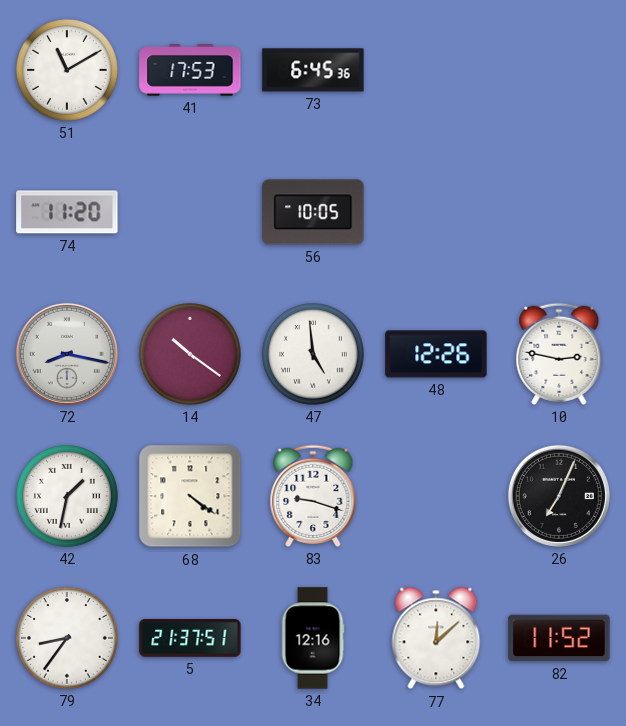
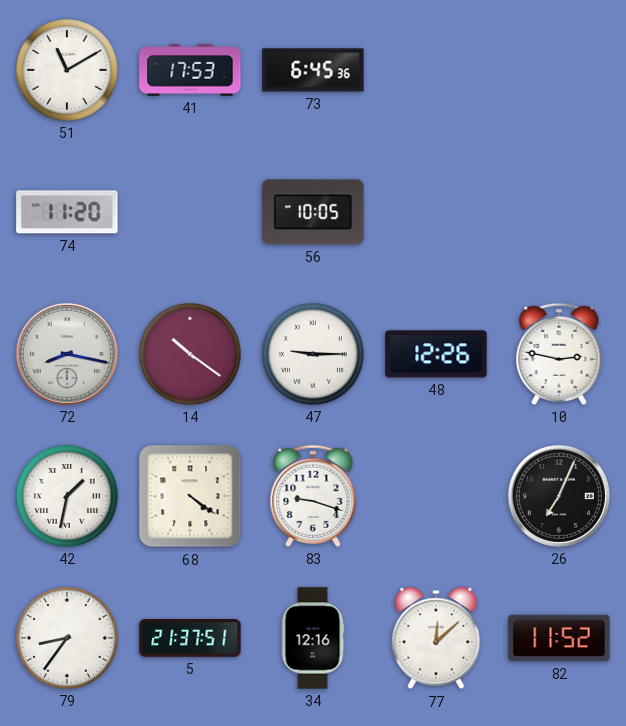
47: 4:59 -> 9:15 (314, 355)
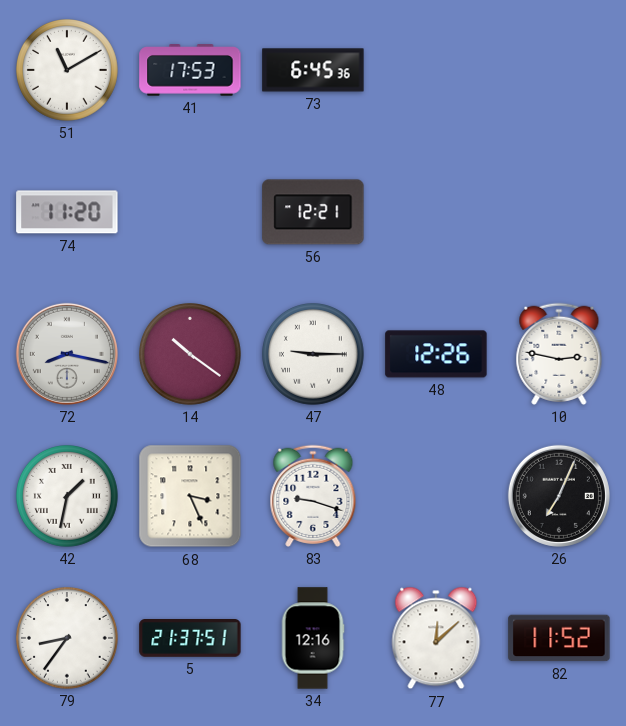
56: 10:05 -> 12:21 (313, 212)
68: 4:21 -> 3:26 (190, 496)
